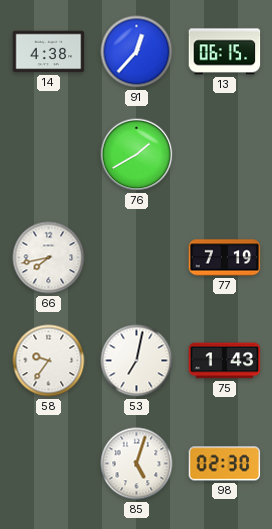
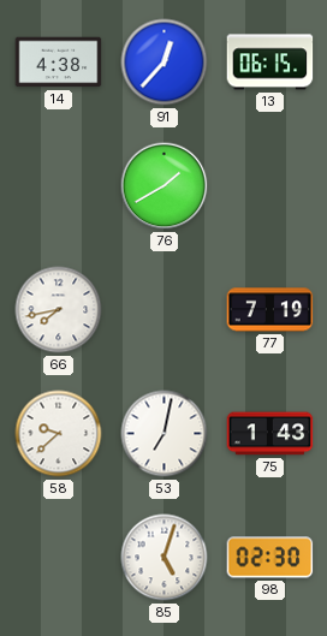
58: 9:36 -> 9:38 (59, 434)
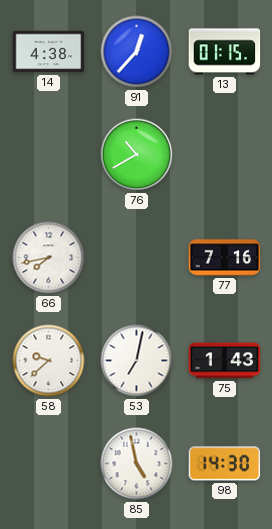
13: 06:15 -> 01:15 (225, 52)
76: 1:40 -> 10:40 (137, 155)
77: 7:19 -> 7:16 (225, 258)
85: 5:03 -> 4:58 (137, 464)
98: 02:30 -> 14:30 (225, 464)
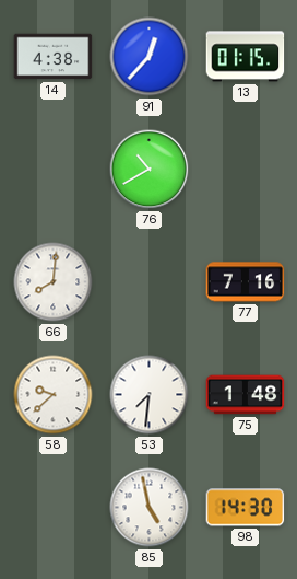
66: 7:43 -> 8:01 (54, 282)
53: 7:02 -> 7:31 (150, 395)
75: 1:43 -> 1:48 (246, 395)
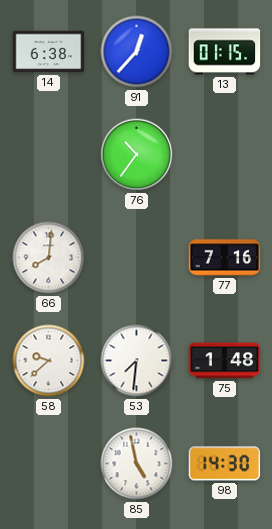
14: 4:38 -> 6:38 (49, 52)
76: 10:40 -> 10:36 (137, 155)
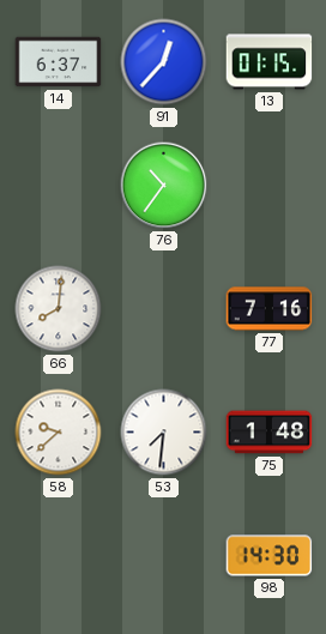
14: 6:38 -> 6:37 (59, 62)
85: 4:58 -> none (137, 464)
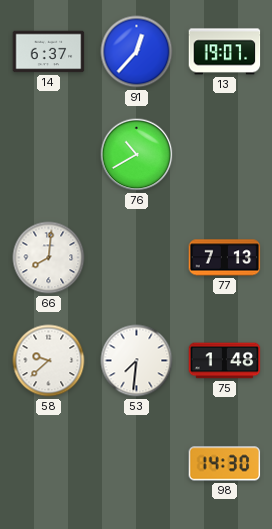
13: 01:15 -> 19:07 (225, 52)
76: 10:36 -> 10:40 (137, 155)
77: 7:16 -> 7:13 (225, 258)
